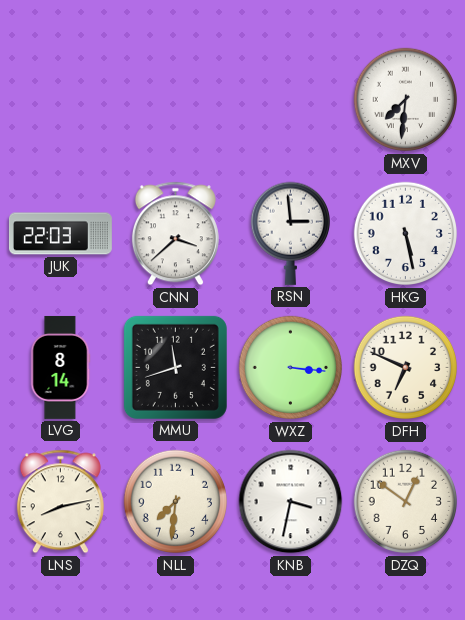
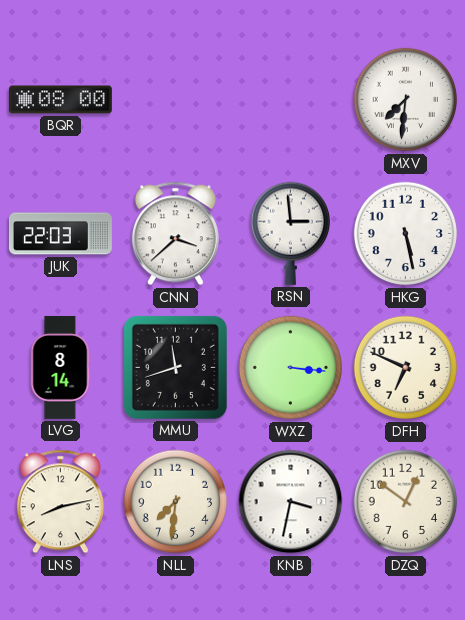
BQR: none -> 08:00 (60, 100)
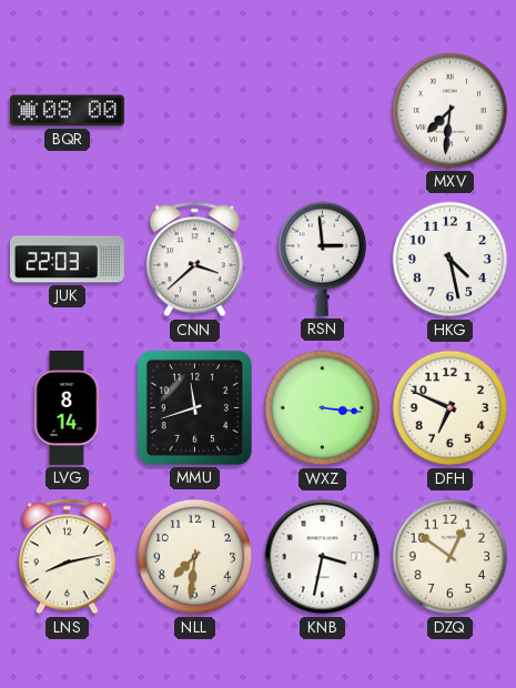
HKG: 5:28 -> 4:28 (451, 260)
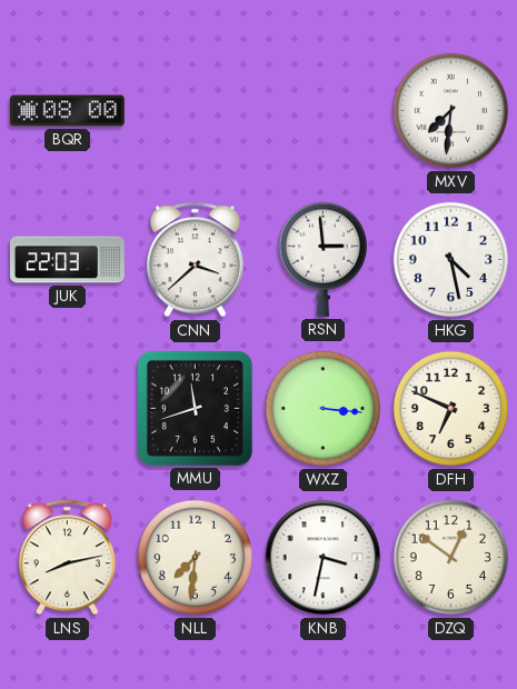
LVG: 8:14 -> none (67, 407)
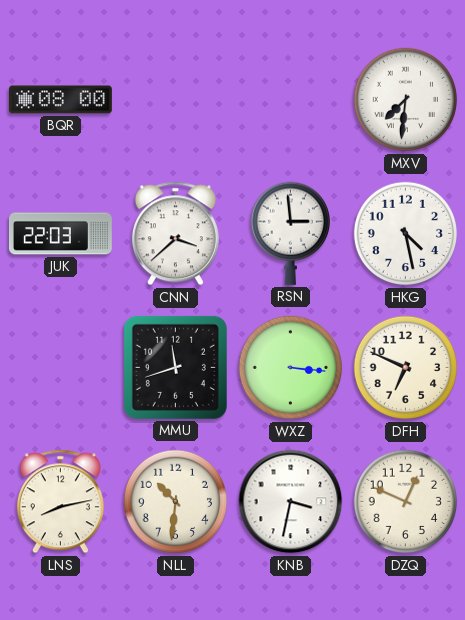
NLL: 7:31 -> 10:31 (176, 502)
DZQ: 12:51 -> 12:49 (406, 502)
